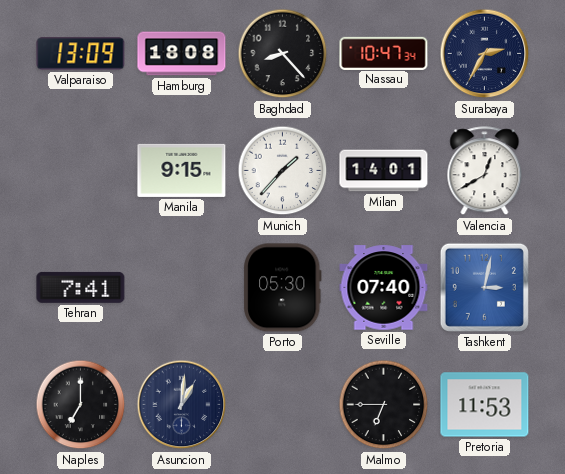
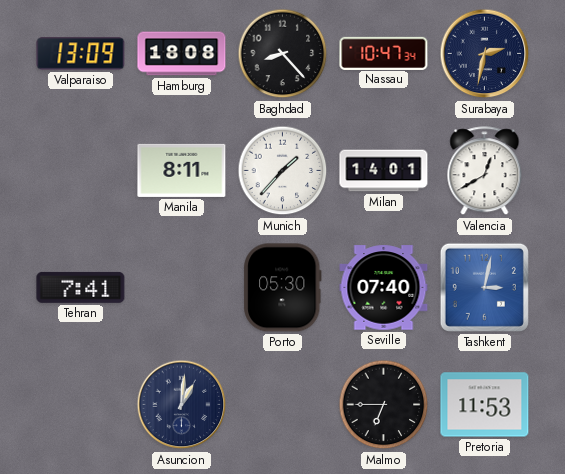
Surabaya: 2:35 -> 2:32 (485, 54)
Manila: 9:15 -> 8:11 (182, 170)
Naples: 7:00 -> none (81, 405)
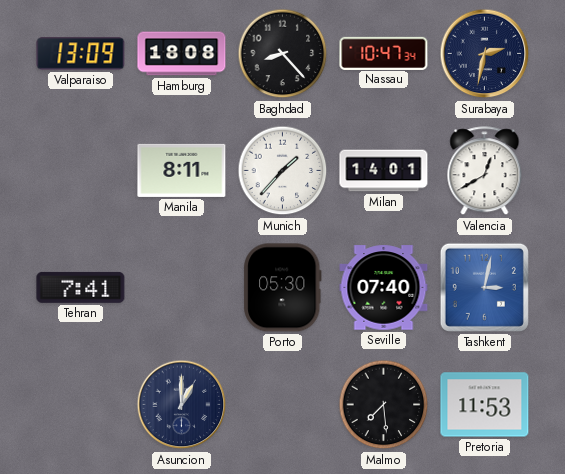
Asuncion: 1:01 -> 1:00 (182, 405)
Malmo: 6:45 -> 7:29 (384, 405)
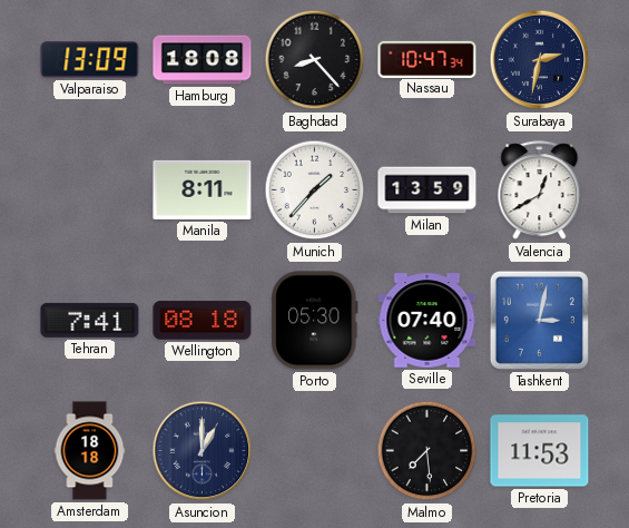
Milan: 14:01 -> 13:59 (427, 190)
Wellington: none -> 08:18 (203, 321)
Amsterdam: none -> 18:18 (90, 451)
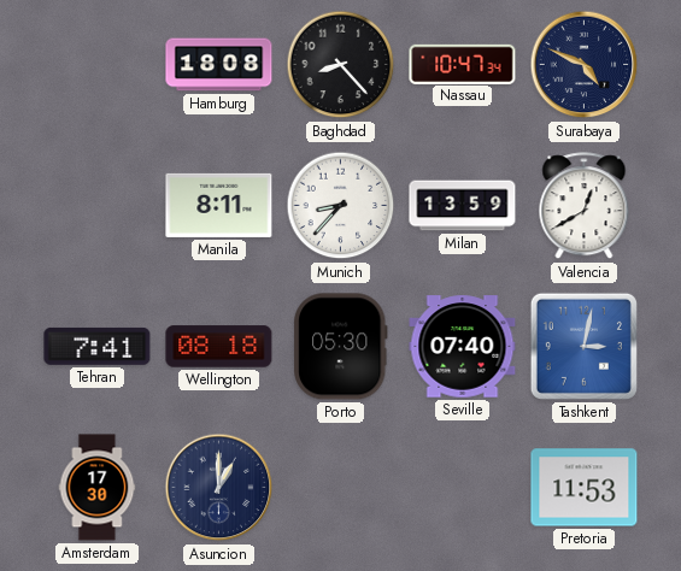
Valparaiso: 13:09 -> none (90, 60)
Surabaya: 2:32 -> 4:49 (585, 65)
Munich: 1:37 -> 8:37 (341, 206)
Amsterdam: 18:18 -> 17:30 (98, 488)
Malmo: 7:29 -> none (427, 451)
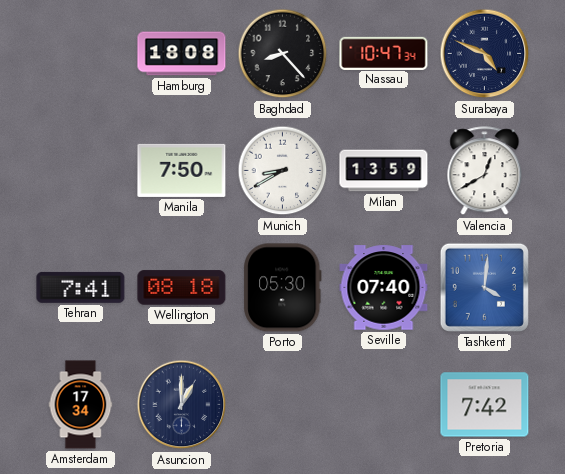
Manila: 8:11 -> 7:50 (182, 170)
Munich: 8:37 -> 8:40 (283, 171)
Tashkent: 3:02 -> 4:01 (484, 287)
Amsterdam: 17:30 -> 17:34 (81, 405)
Pretoria: 11:53 -> 7:42 (485, 405)
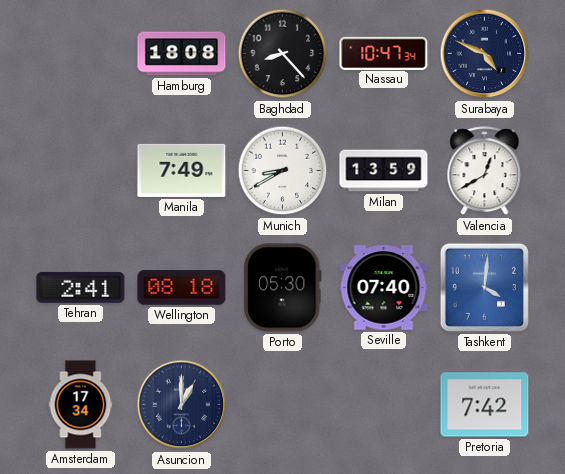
Manila: 7:50 -> 7:49 (182, 170)
Tehran: 7:41 -> 2:41 (81, 287)
